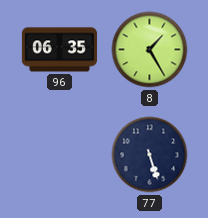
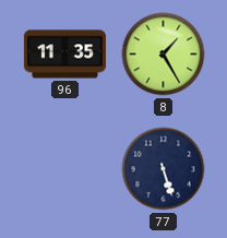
96: 06:35 -> 11:35 (64, 55)
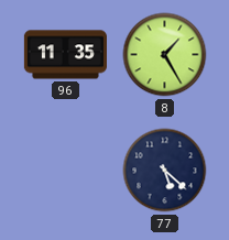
77: 5:27 -> 5:22 (165, 171)
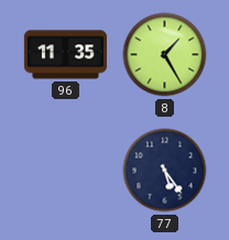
77: 5:22 -> 5:24 (165, 171)
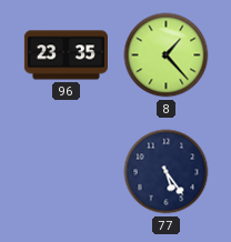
96: 11:35 -> 23:35 (66, 56)
8: 1:25 -> 1:23 (167, 56)
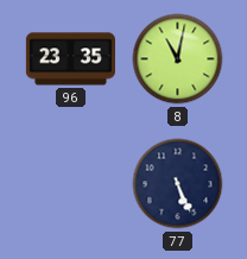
8: 1:23 -> 11:02 (178, 59)
77: 5:24 -> 5:26 (178, 184)
